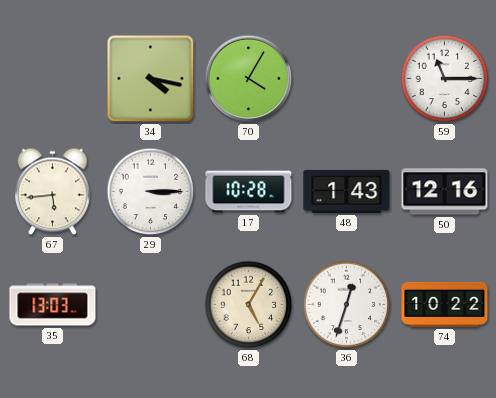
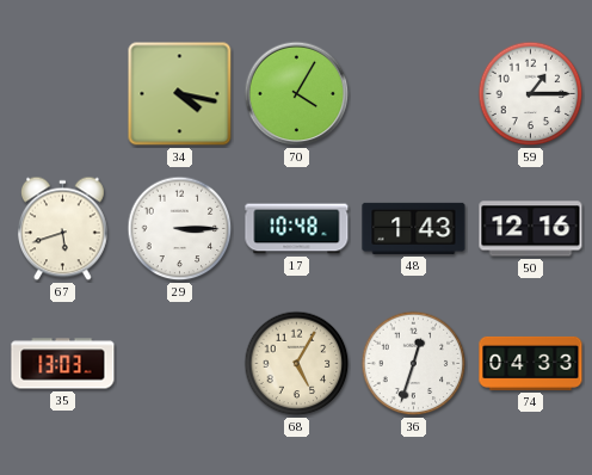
59: 11:15 -> 1:15 (531, 94)
67: 5:44 -> 5:42 (62, 229)
17: 10:28 -> 10:48 (297, 229)
74: 10:22 -> 04:33 (531, 363)
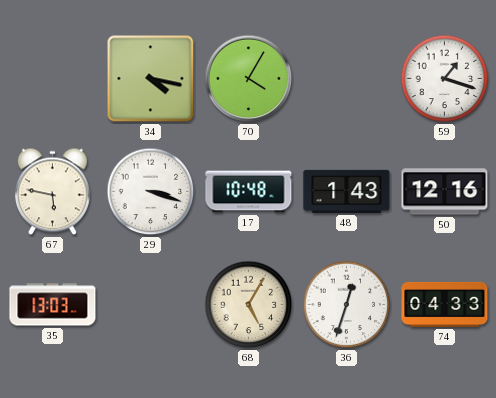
59: 1:15 -> 1:18 (445, 79)
67: 5:42 -> 5:47 (52, 192)
29: 3:15 -> 3:18 (151, 192)
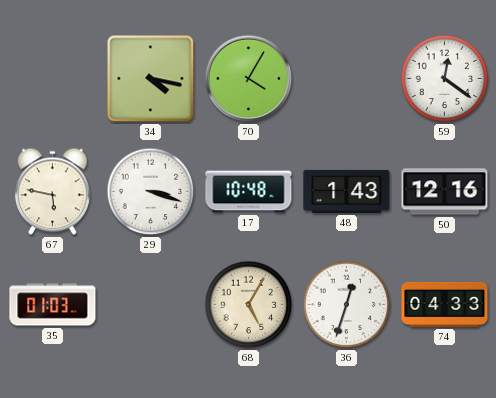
59: 1:18 -> 12:21 (445, 79)
35: 13:03 -> 01:03 (53, 305)
